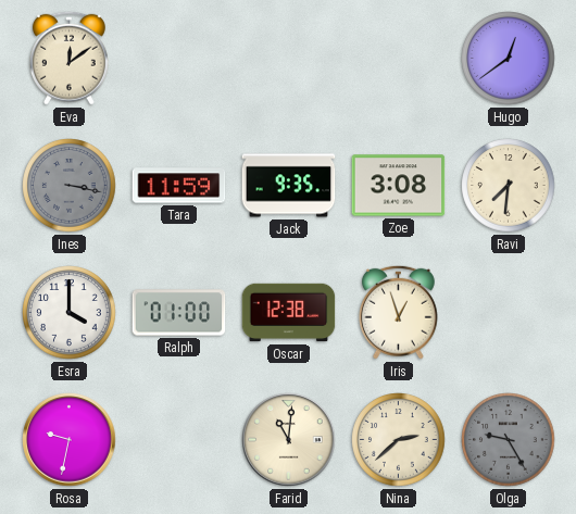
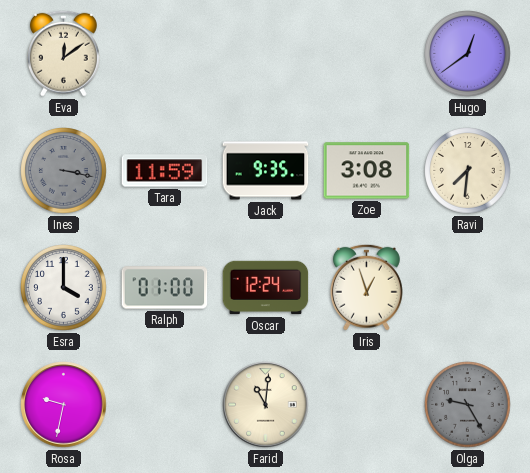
Oscar: 12:38 -> 12:24 (266, 288)
Nina: 2:38 -> none (399, 440)
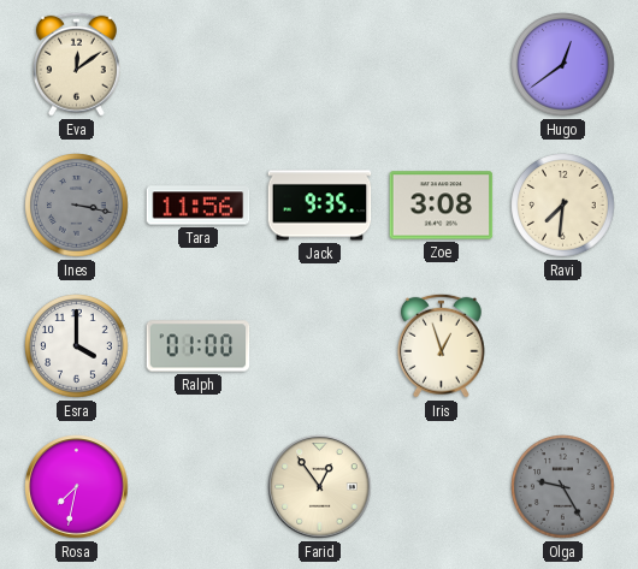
Tara: 11:59 -> 11:56 (199, 206)
Oscar: 12:24 -> none (266, 288)
Rosa: 9:32 -> 7:32 (77, 487)
Farid: 11:01 -> 12:54 (320, 487)
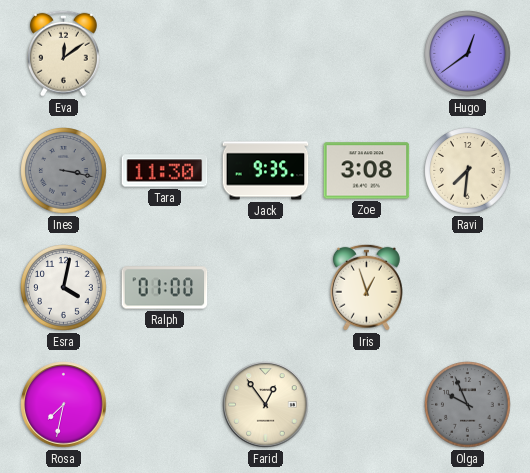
Tara: 11:56 -> 11:30 (165, 171)
Esra: 4:00 -> 4:02 (64, 288)
Olga: 9:25 -> 9:56 (468, 405)
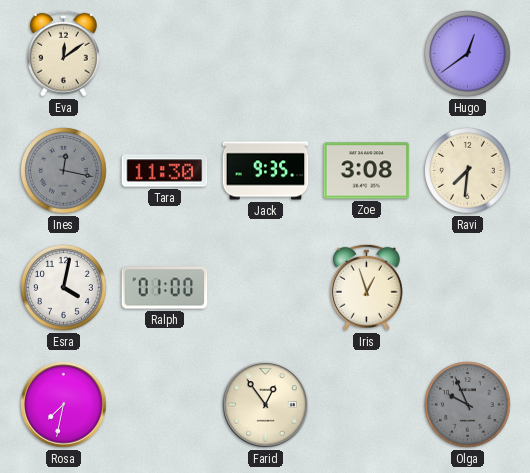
Ines: 3:17 -> 12:17 (64, 171)
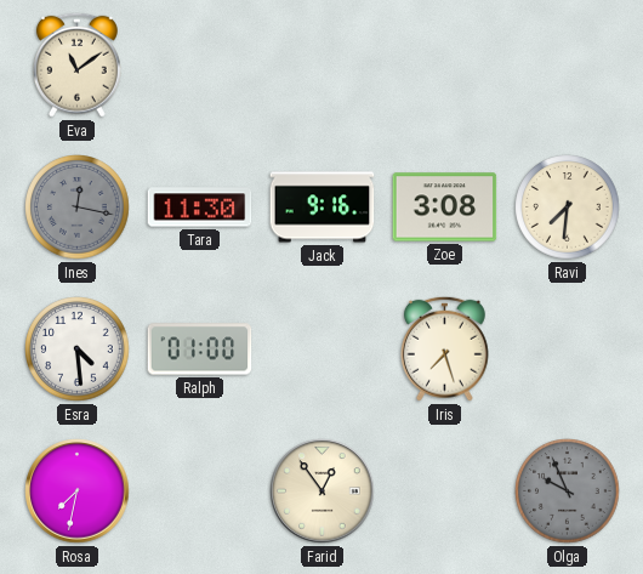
Eva: 12:09 -> 11:09 (76, 64)
Hugo: 12:39 -> none (468, 54)
Jack: 9:35 -> 9:16 (323, 208)
Esra: 4:02 -> 4:29 (78, 349)
Iris: 12:57 -> 7:27 (444, 348)
